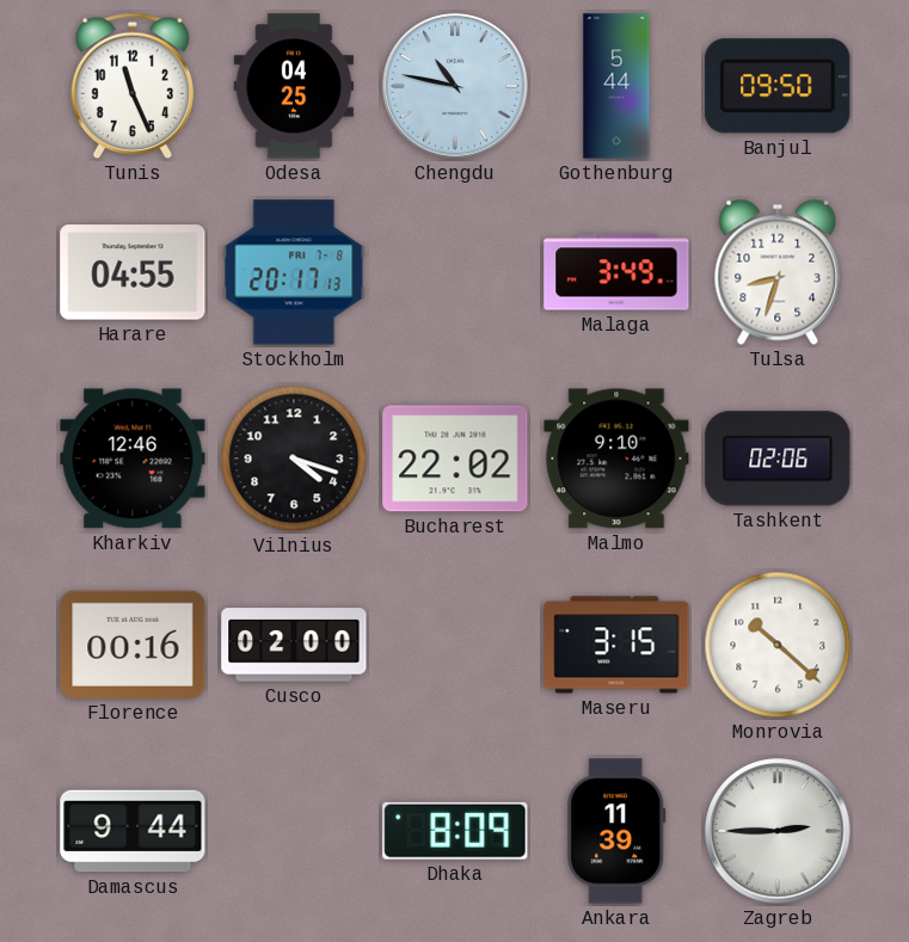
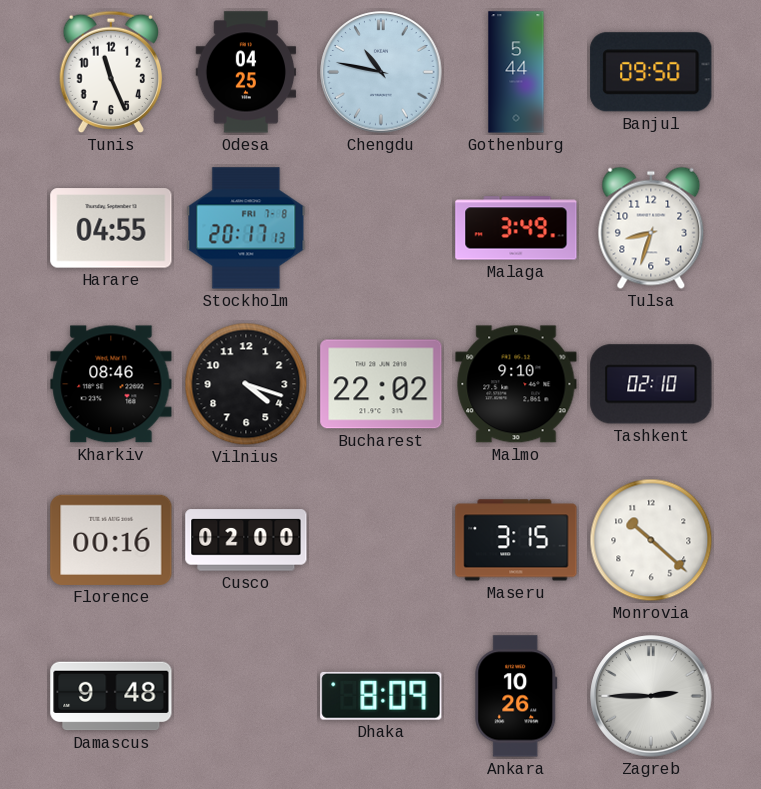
Kharkiv: 12:46 -> 08:46 (111, 384)
Tashkent: 02:06 -> 02:10 (651, 384)
Damascus: 9:44 -> 9:48 (111, 696)
Ankara: 11:39 -> 10:26 (516, 696)
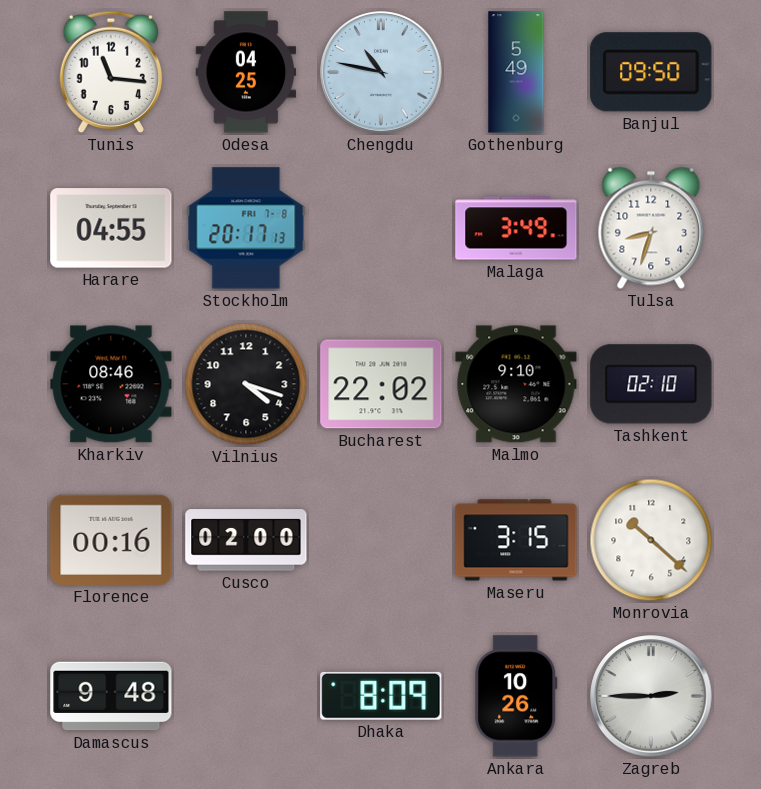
Tunis: 11:26 -> 11:16 (111, 72)
Gothenburg: 5:44 -> 5:49 (516, 72)
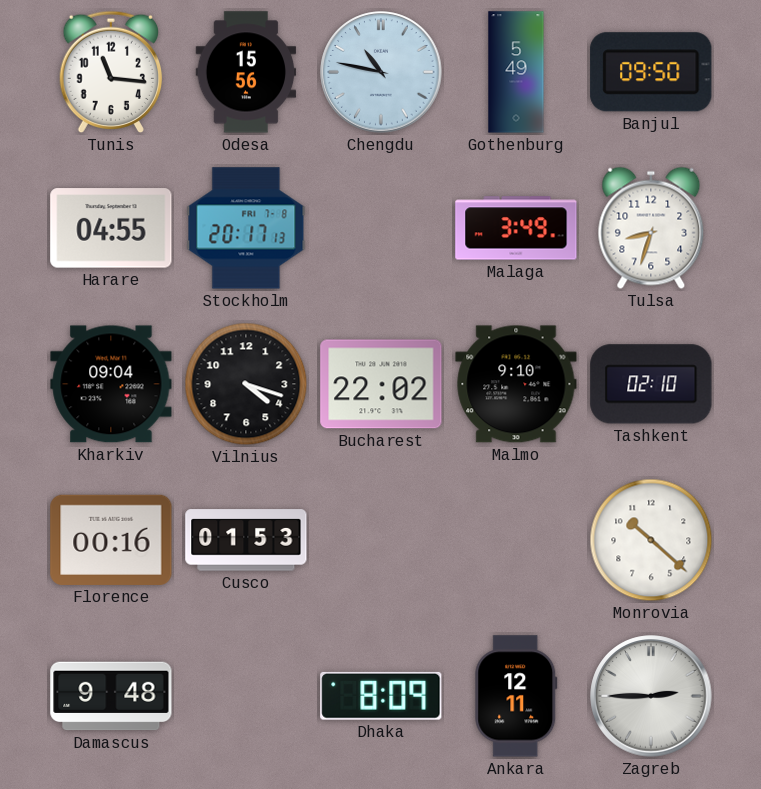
Odesa: 04:25 -> 15:56 (246, 72)
Kharkiv: 08:46 -> 09:04 (111, 384)
Cusco: 02:00 -> 01:53 (246, 540)
Maseru: 3:15 -> none (516, 540)
Ankara: 10:26 -> 12:11 (516, 696)
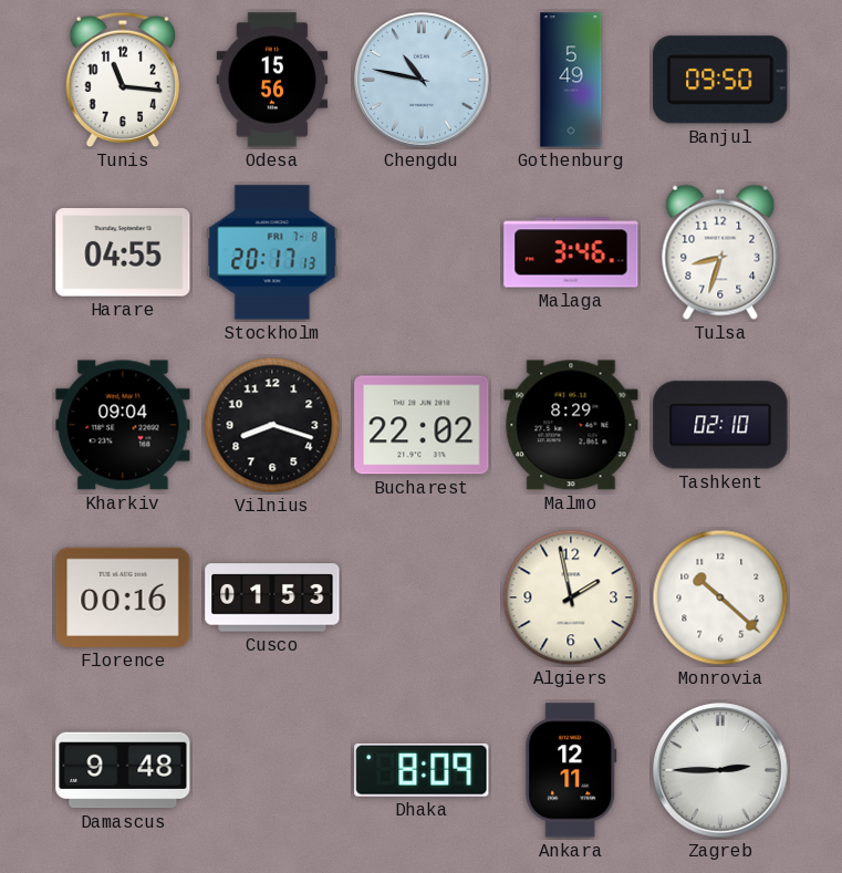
Malaga: 3:49 -> 3:46 (571, 252)
Vilnius: 4:18 -> 8:18 (272, 425)
Malmo: 9:10 -> 8:29 (571, 425)
Algiers: none -> 1:58 (571, 597)
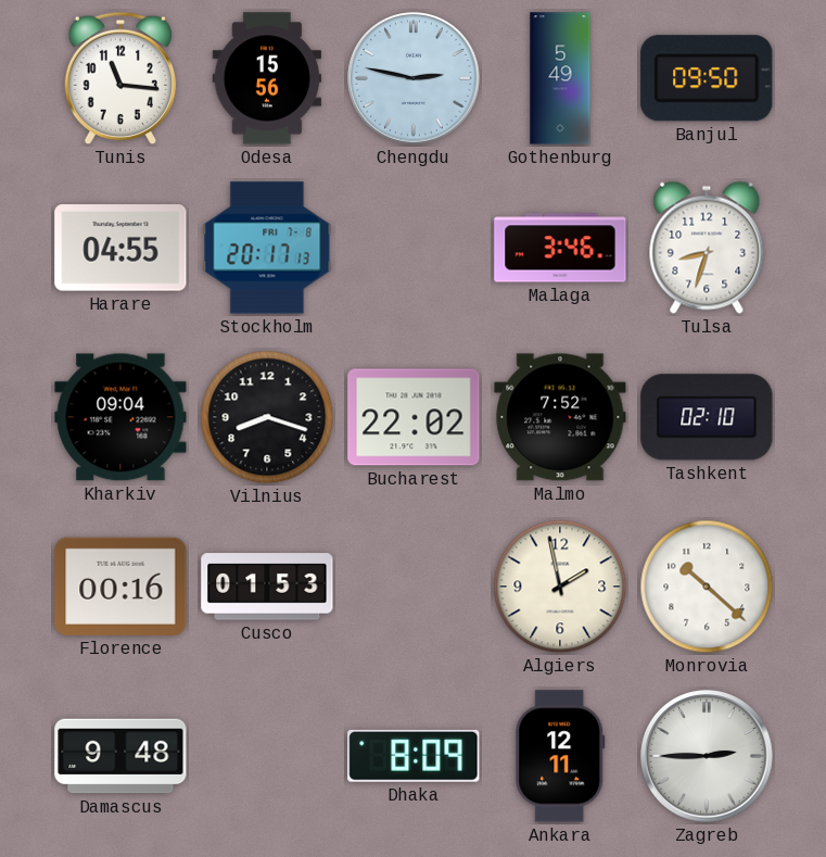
Chengdu: 10:47 -> 2:47 (414, 78)
Malmo: 8:29 -> 7:52 (560, 417)
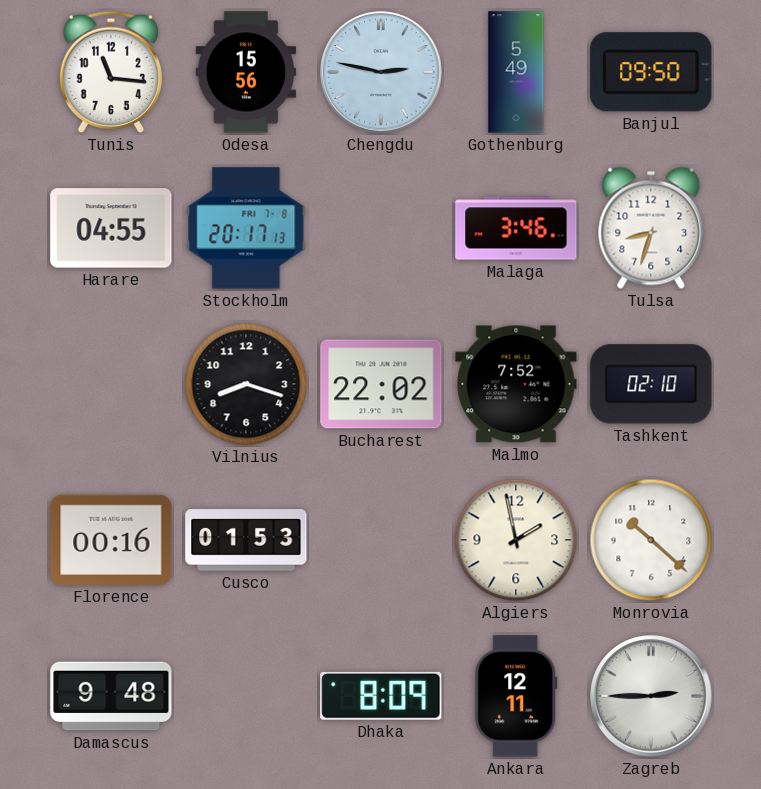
Kharkiv: 09:04 -> none (120, 417)
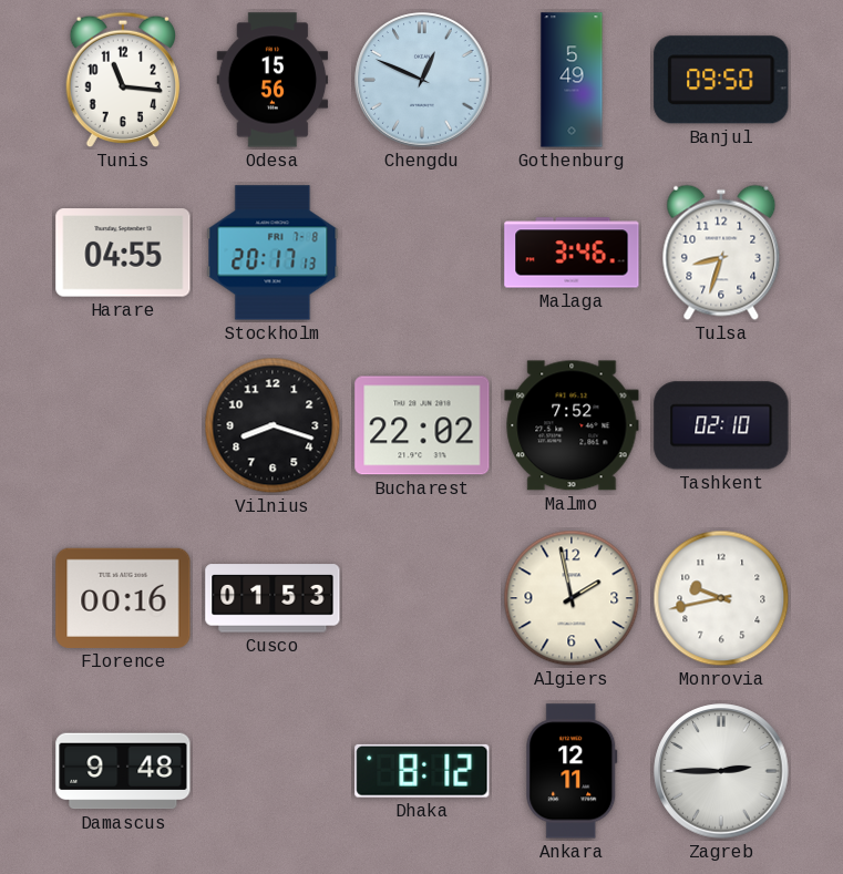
Chengdu: 2:47 -> 12:49 (422, 80)
Monrovia: 10:22 -> 9:43 (721, 598)
Dhaka: 8:09 -> 8:12 (422, 771)
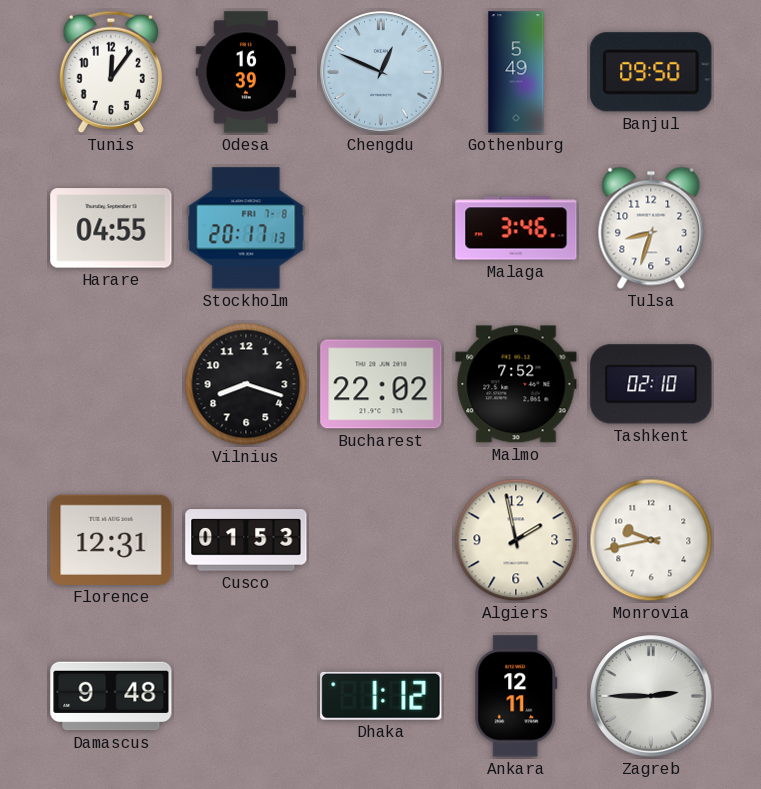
Tunis: 11:16 -> 12:06 (111, 72)
Odesa: 15:56 -> 16:39 (246, 72)
Florence: 00:16 -> 12:31 (111, 540)
Dhaka: 8:12 -> 1:12 (381, 696)
